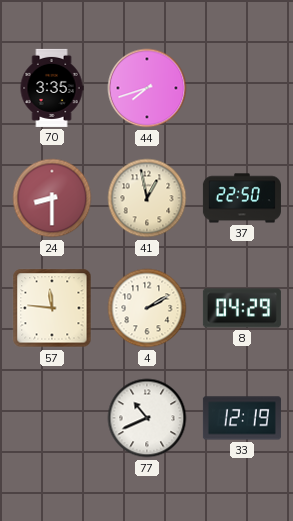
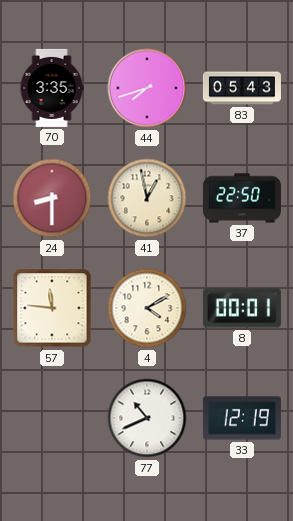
83: none -> 05:43 (242, 88)
4: 2:10 -> 4:10 (147, 308)
8: 04:29 -> 00:01 (242, 308)
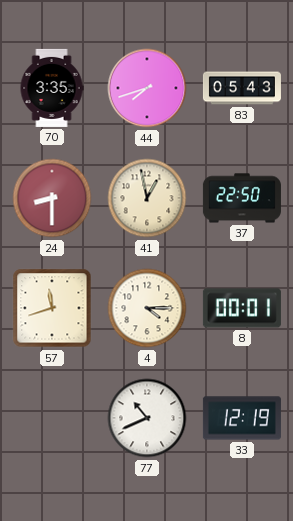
57: 11:46 -> 11:42 (52, 308)
4: 4:10 -> 4:15 (147, 308)
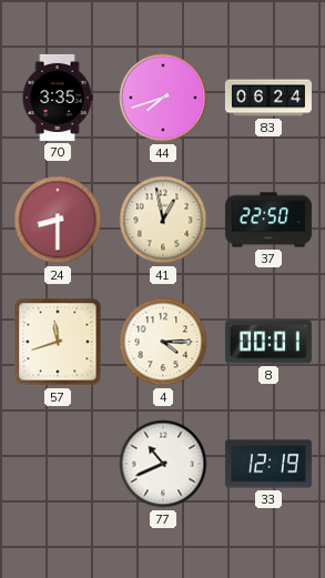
83: 05:43 -> 06:24 (268, 98)
